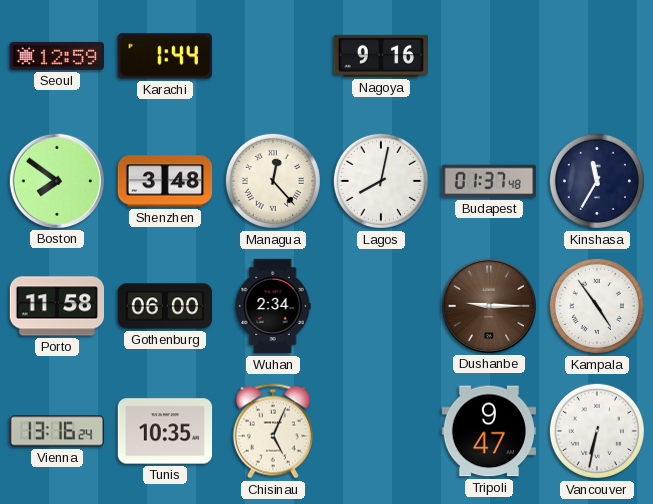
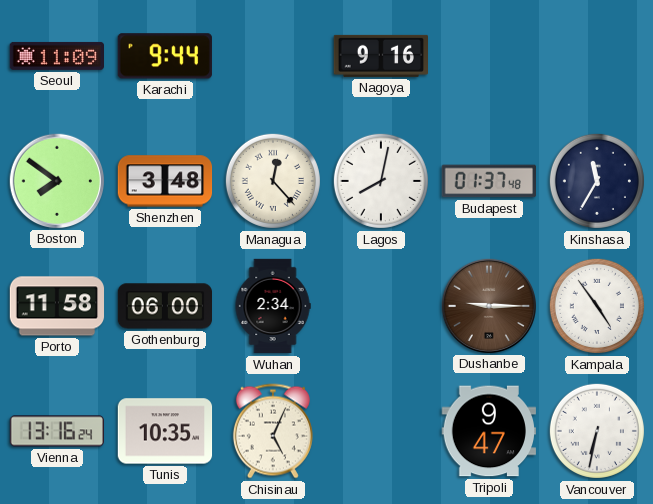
Seoul: 12:59 -> 11:09 (56, 56)
Karachi: 1:44 -> 9:44 (165, 56)
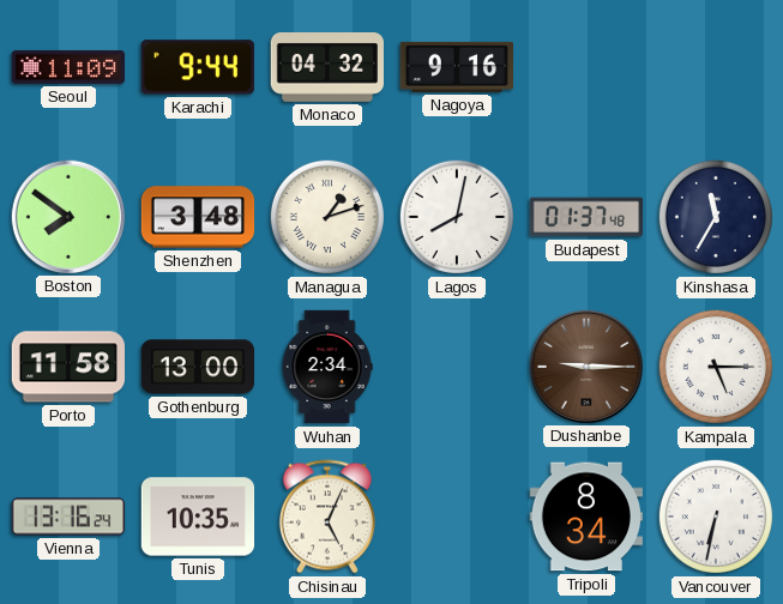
Monaco: none -> 04:32 (326, 67)
Managua: 12:23 -> 1:12 (327, 217)
Gothenburg: 06:00 -> 13:00 (198, 367)
Kampala: 4:54 -> 5:15 (716, 367)
Tripoli: 9:47 -> 8:34 (585, 517)
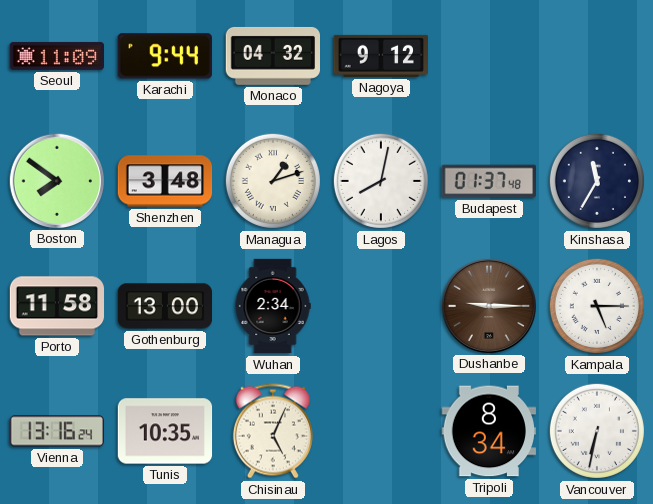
Nagoya: 9:16 -> 9:12 (380, 56)
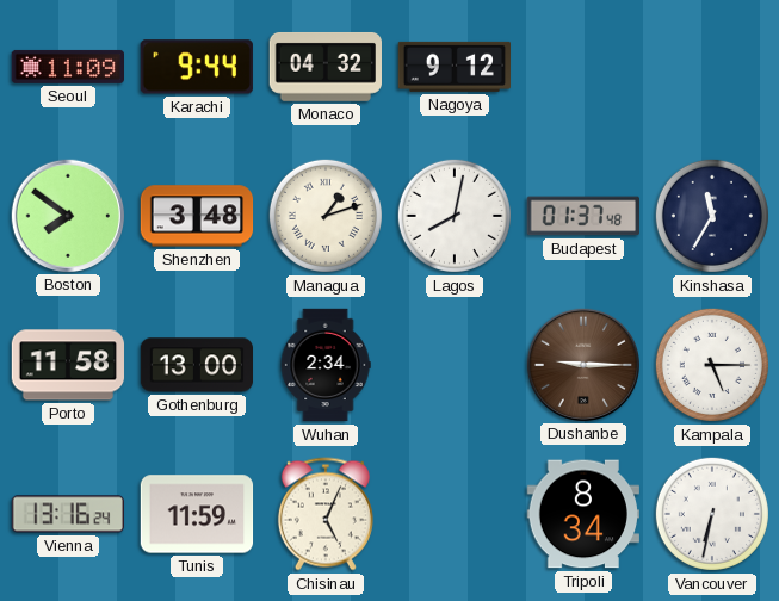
Tunis: 10:35 -> 11:59 (197, 514)
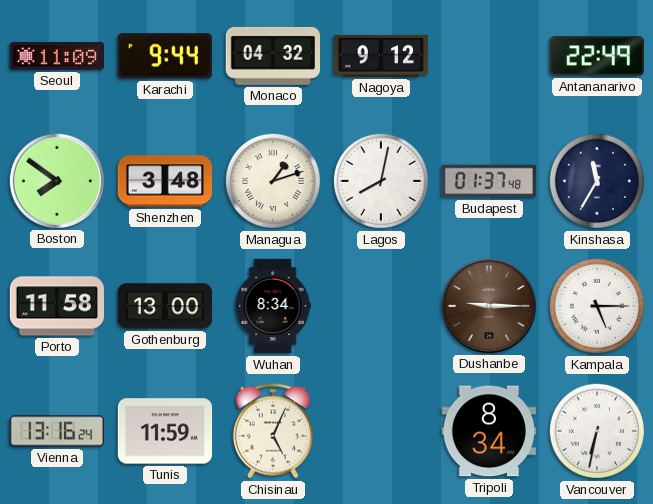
Antananarivo: none -> 22:49 (597, 56)
Wuhan: 2:34 -> 8:34 (273, 306)
